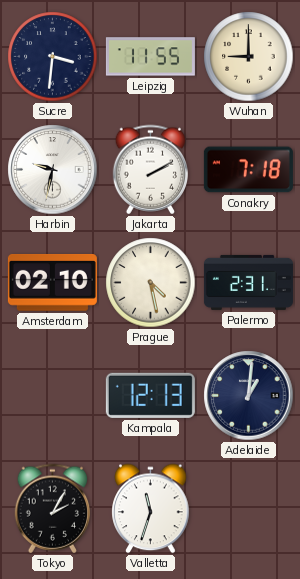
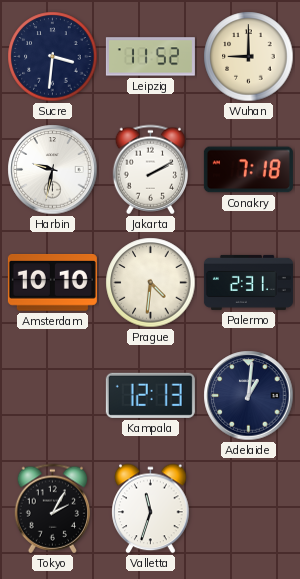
Leipzig: 11:55 -> 11:52 (150, 57)
Amsterdam: 02:10 -> 10:10 (52, 282)
Prague: 4:28 -> 4:31 (151, 283)
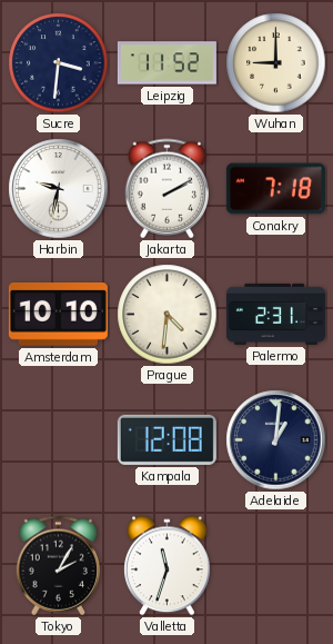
Kampala: 12:13 -> 12:08 (167, 439)
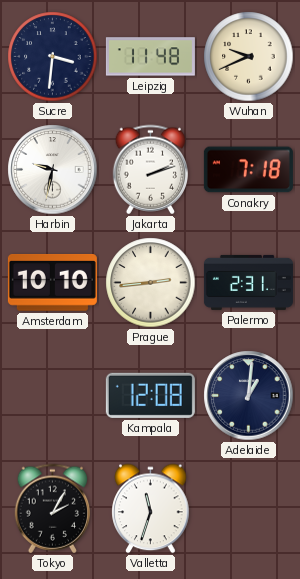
Leipzig: 11:52 -> 11:48 (150, 57)
Wuhan: 9:00 -> 9:41 (249, 57)
Jakarta: 2:10 -> 2:12 (150, 170)
Prague: 4:31 -> 2:44 (151, 283)
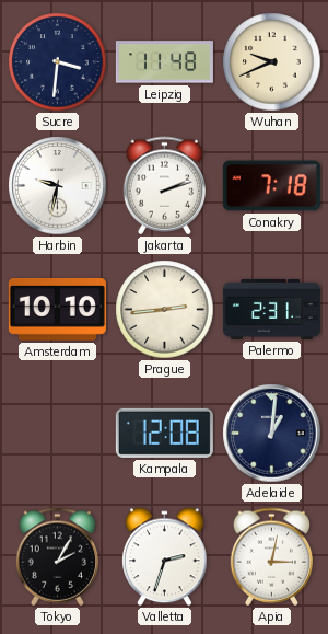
Valletta: 11:33 -> 2:33 (165, 557)
Apia: none -> 3:02 (271, 557)
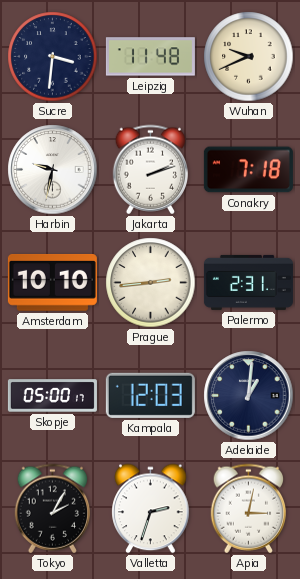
Skopje: none -> 05:00 (52, 396)
Kampala: 12:08 -> 12:03 (150, 395)
